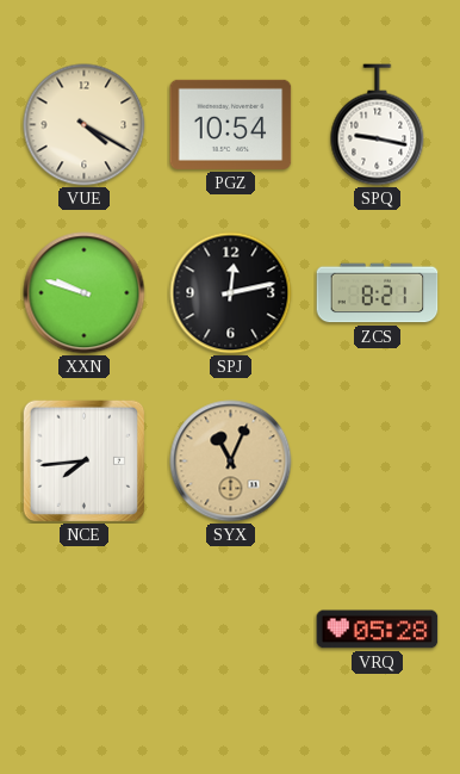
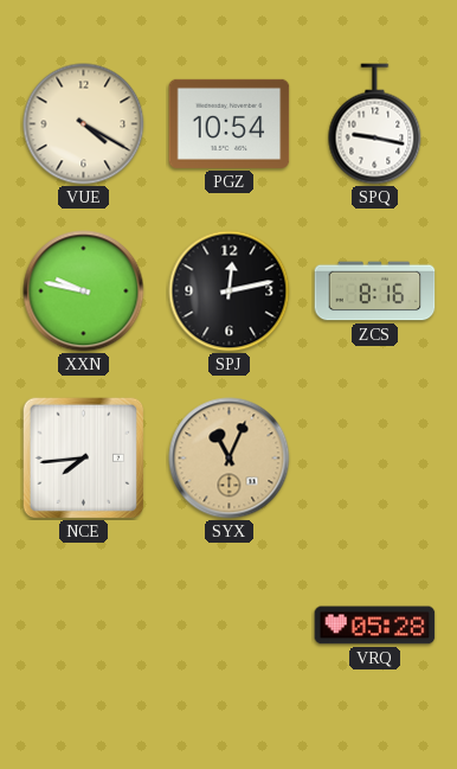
XXN: 9:48 -> 9:47 (84, 291)
ZCS: 8:21 -> 8:16 (375, 291)
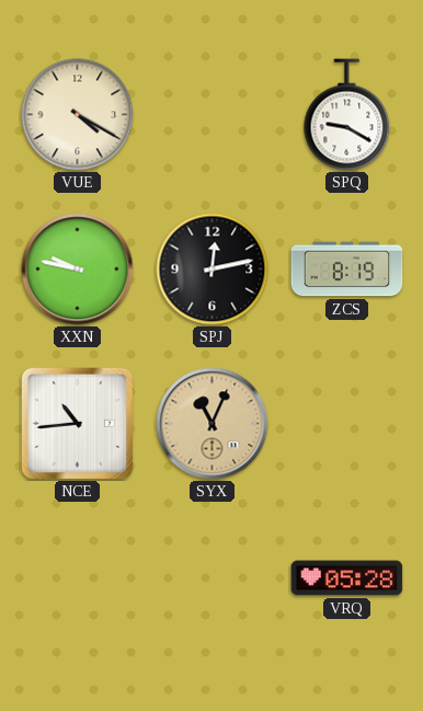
PGZ: 10:54 -> none (230, 123)
SPQ: 9:17 -> 9:20 (347, 115)
ZCS: 8:16 -> 8:19 (347, 270)
NCE: 7:44 -> 10:44 (77, 423)
